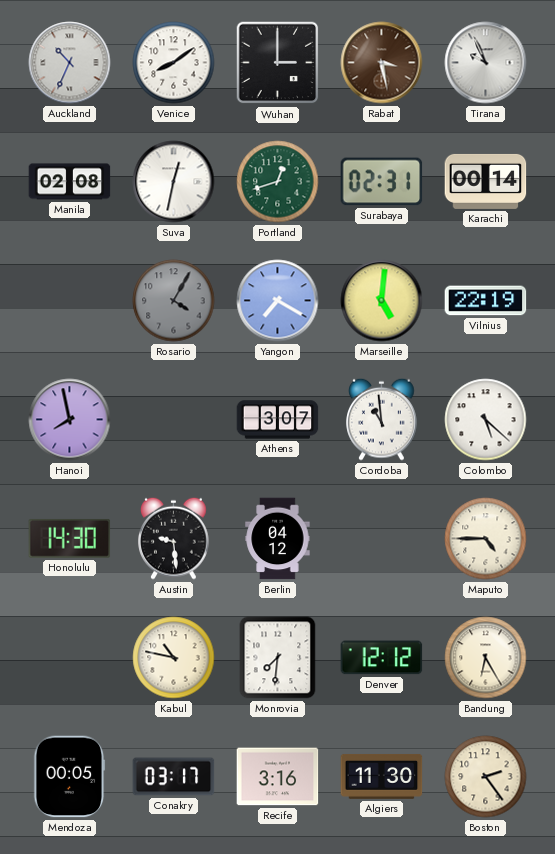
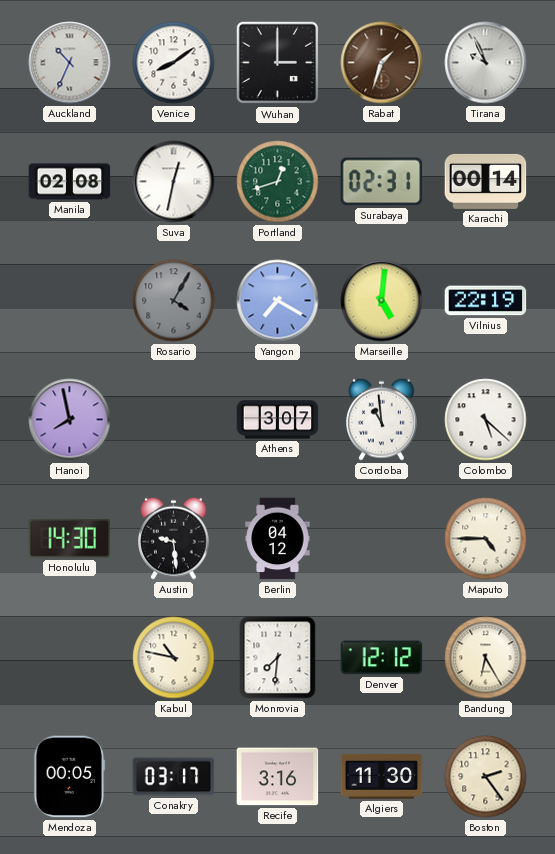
Rabat: 3:28 -> 1:33 (382, 63)
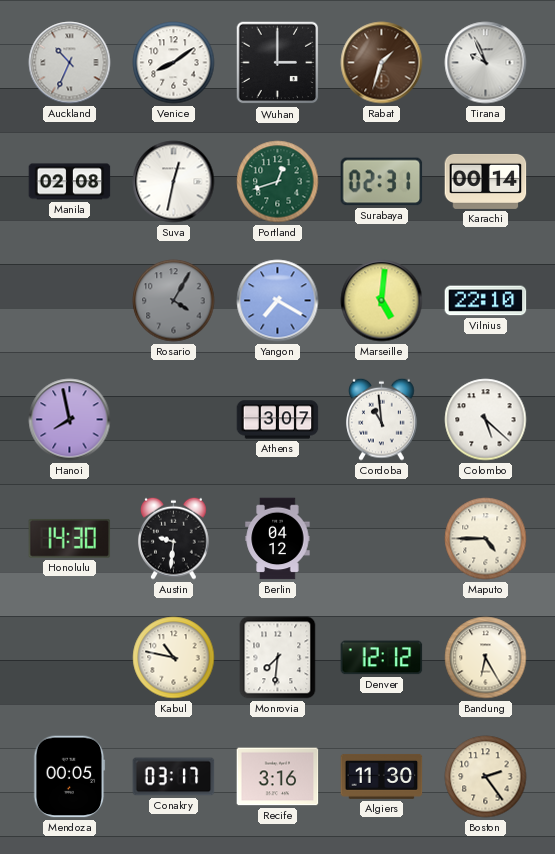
Vilnius: 22:19 -> 22:10 (486, 301)
Austin: 9:29 -> 9:31 (174, 538)
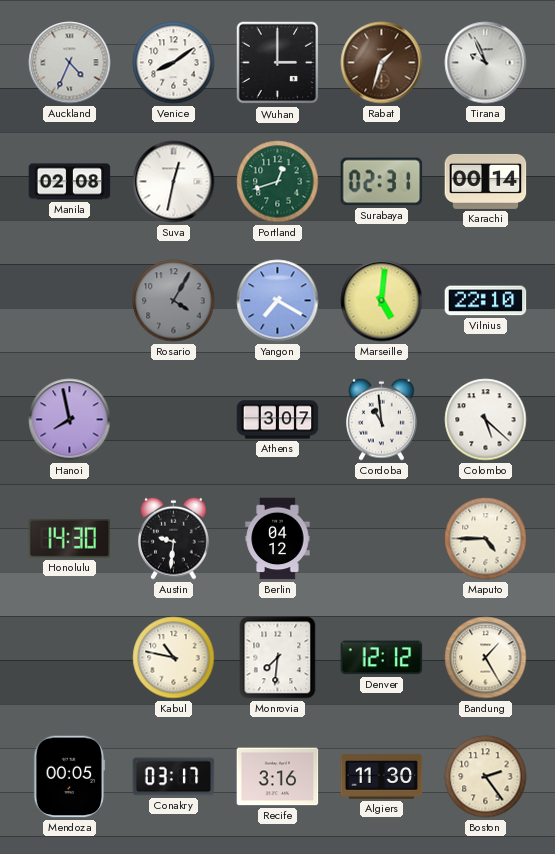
Auckland: 10:34 -> 4:34 (70, 63)
Bandung: 6:25 -> 1:25 (486, 658)
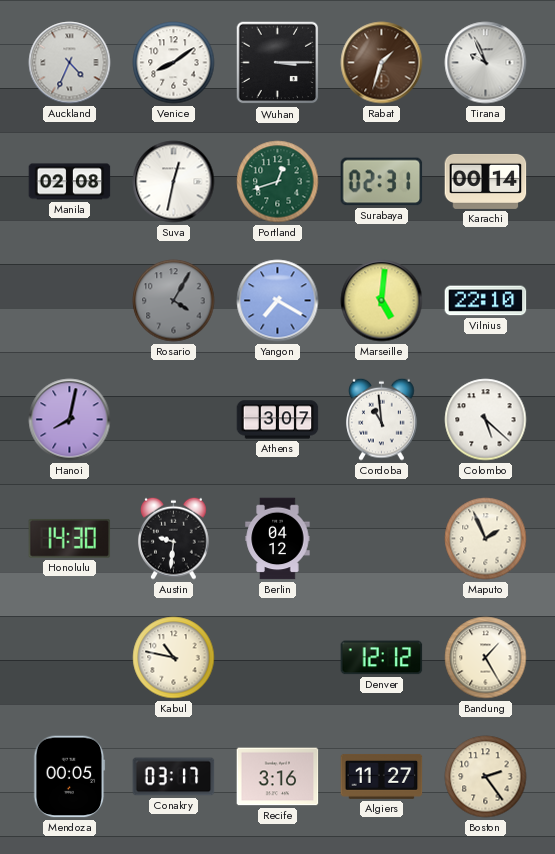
Wuhan: 3:00 -> 3:15 (278, 63)
Hanoi: 7:58 -> 8:02 (70, 420)
Maputo: 4:45 -> 1:56 (486, 539)
Monrovia: 7:31 -> none (278, 658)
Algiers: 11:30 -> 11:27 (382, 776)
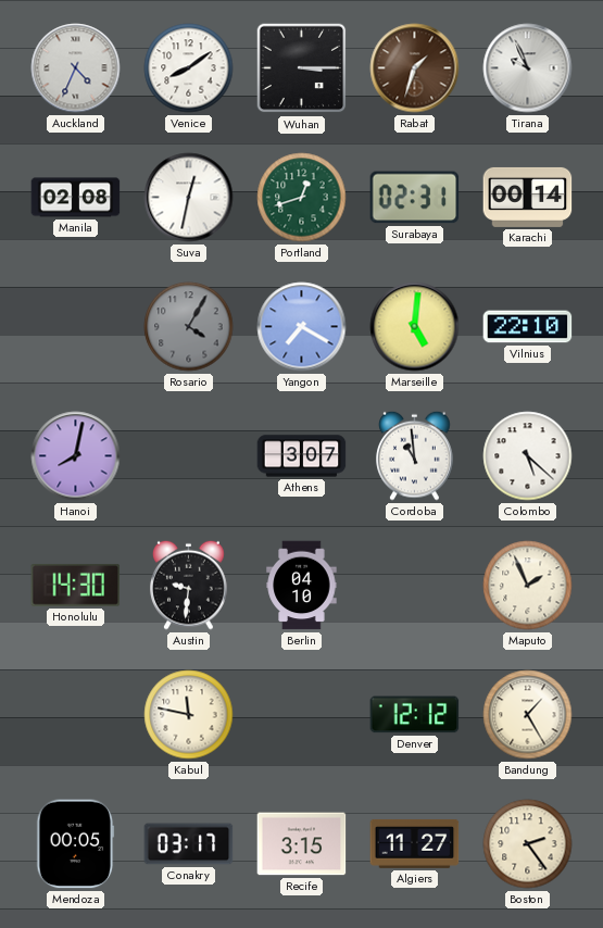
Berlin: 04:12 -> 04:10 (302, 586)
Kabul: 10:47 -> 11:47 (189, 715)
Recife: 3:16 -> 3:15 (302, 844)
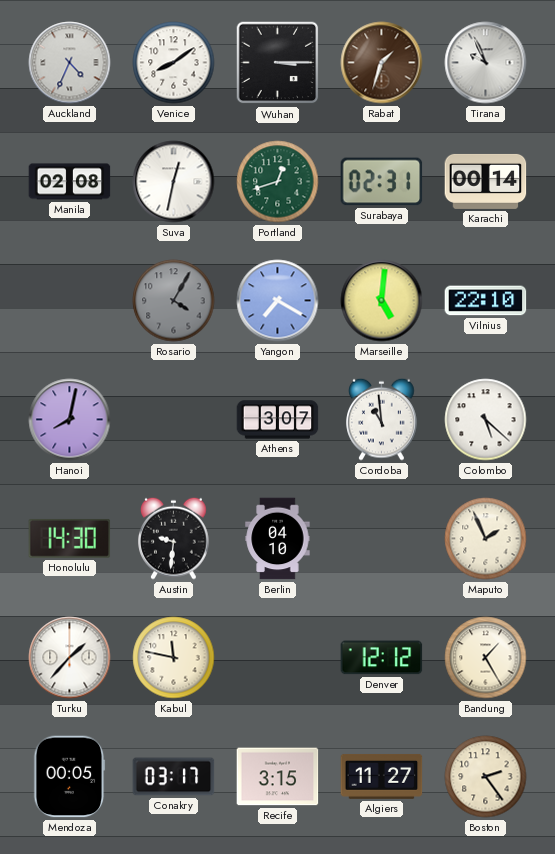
Turku: none -> 1:37 (70, 658)
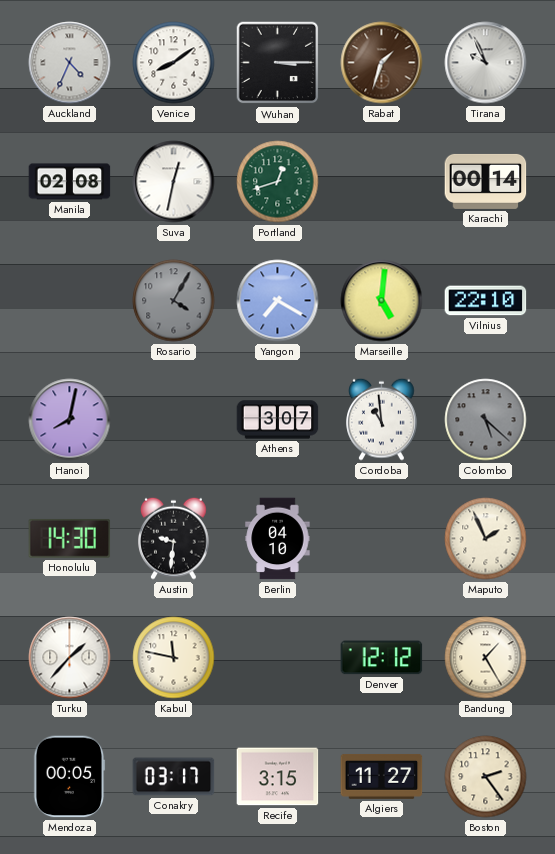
Surabaya: 02:31 -> none (382, 182)
Colombo dial: white -> grey (486, 420)
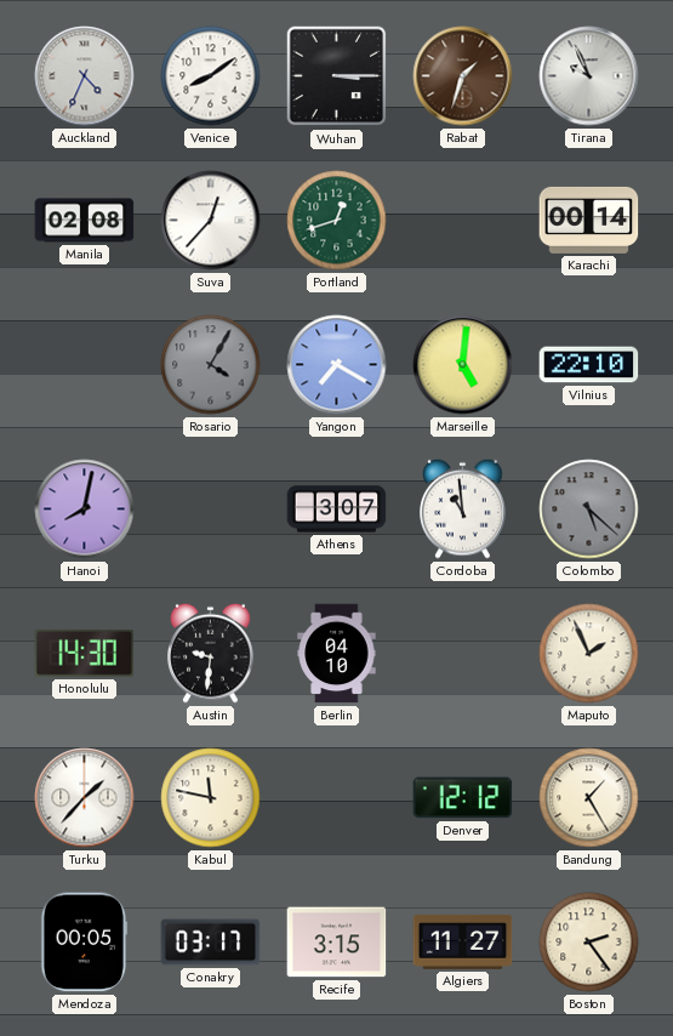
Suva: 12:32 -> 12:37 (211, 221)
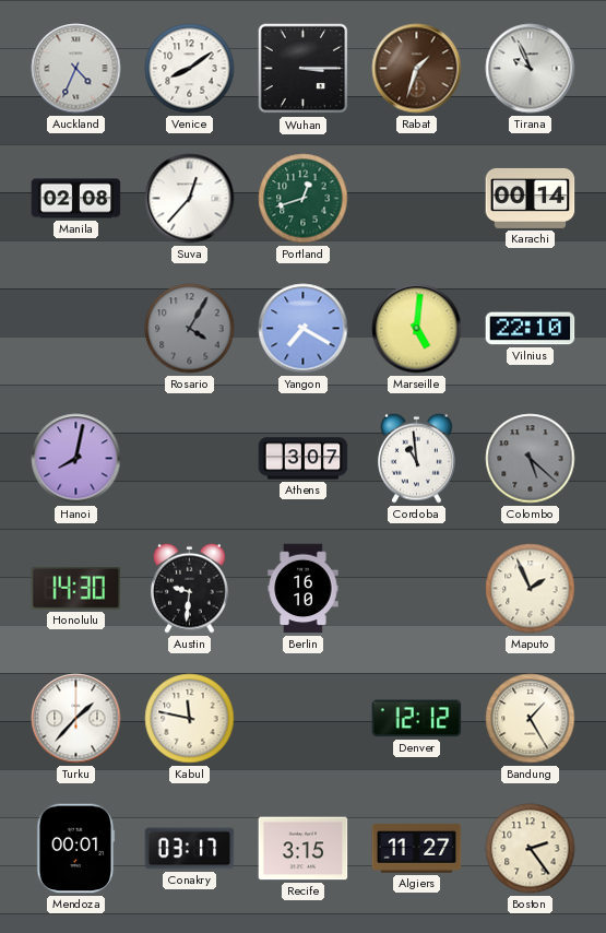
Berlin: 04:10 -> 16:10 (304, 589)
Mendoza: 00:05 -> 00:01 (76, 849)
